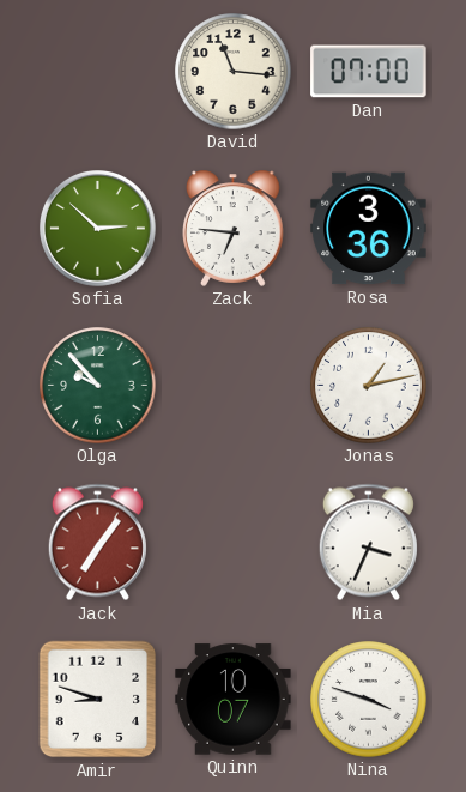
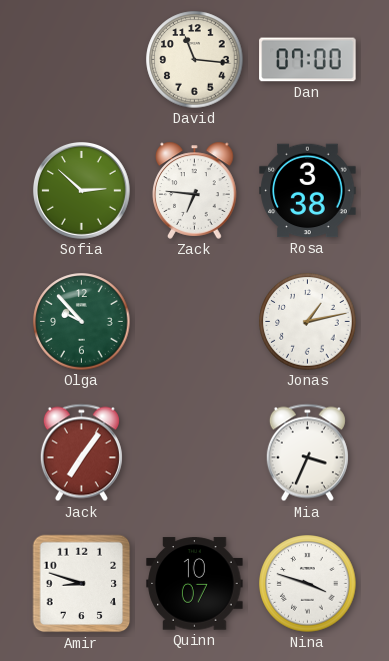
Rosa: 3:36 -> 3:38 (308, 191)
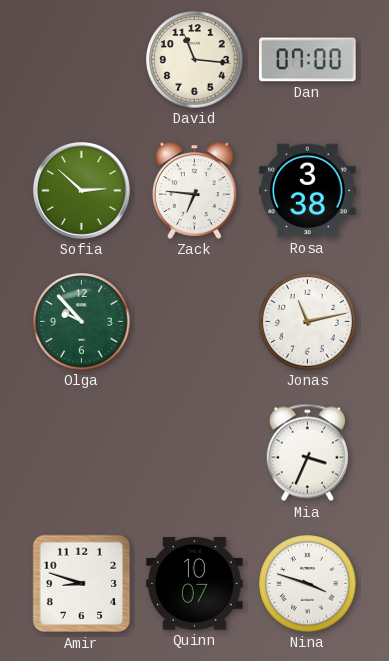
Jonas: 1:13 -> 11:13 (308, 322)
Jack: 7:06 -> none (81, 453)
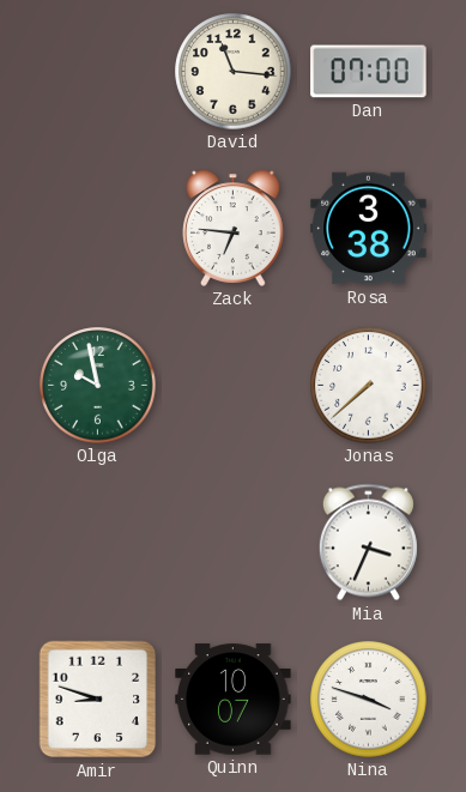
Sofia: 2:52 -> none (82, 191)
Olga: 9:53 -> 9:58 (98, 386)
Jonas: 11:13 -> 7:38 (369, 386)
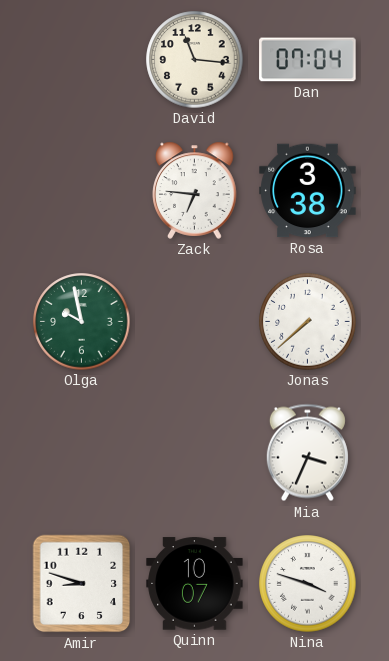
Dan: 07:00 -> 07:04 (308, 60)
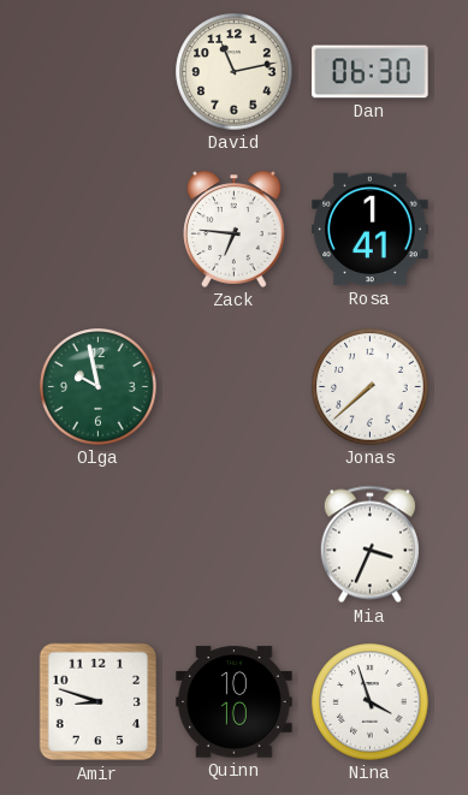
David: 11:16 -> 11:13 (235, 72)
Dan: 07:04 -> 06:30 (371, 72)
Rosa: 3:38 -> 1:41 (371, 230)
Quinn: 10:07 -> 10:10 (235, 702)
Nina: 3:48 -> 3:57 (371, 702)
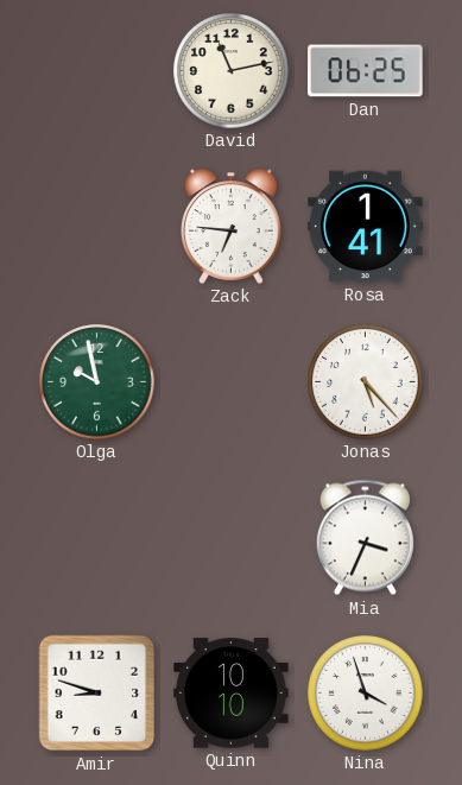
Dan: 06:30 -> 06:25 (366, 71)
Jonas: 7:38 -> 5:23 (366, 382)
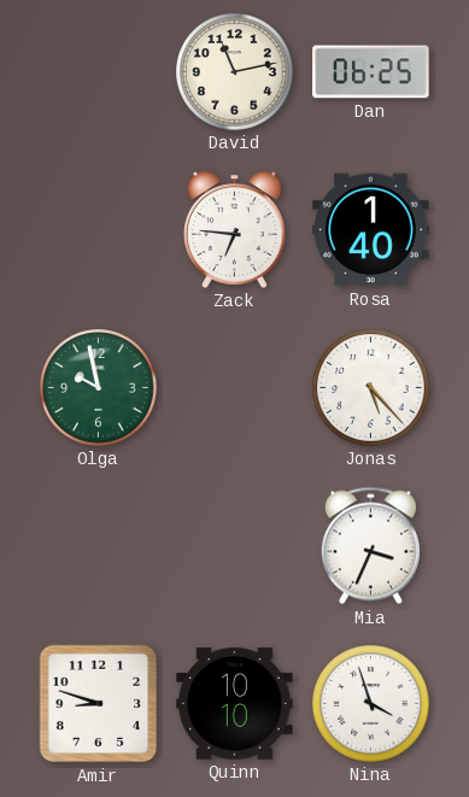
Rosa: 1:41 -> 1:40 (371, 230)
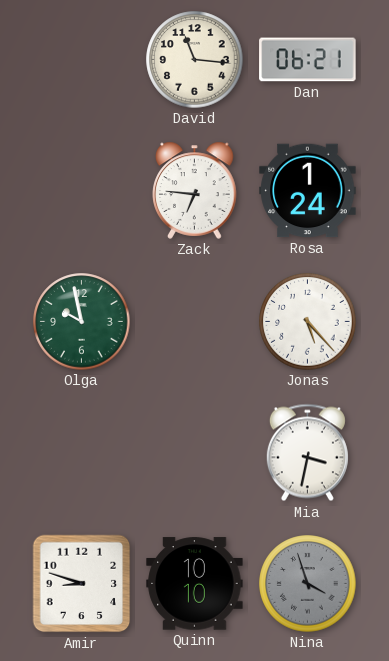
David: 11:13 -> 11:16 (195, 60)
Dan: 06:25 -> 06:21 (308, 60)
Rosa: 1:40 -> 1:24 (308, 191)
Mia: 3:34 -> 3:32 (307, 453)
Nina dial: white -> grey (308, 584)
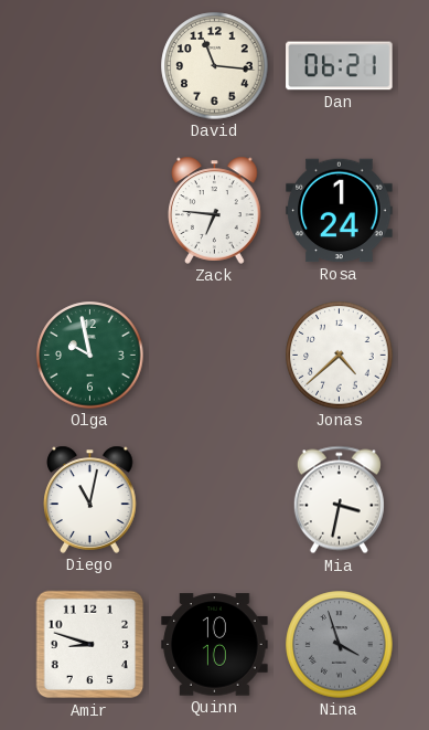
Jonas: 5:23 -> 4:38 (340, 356)
Diego: none -> 11:02 (90, 499)
